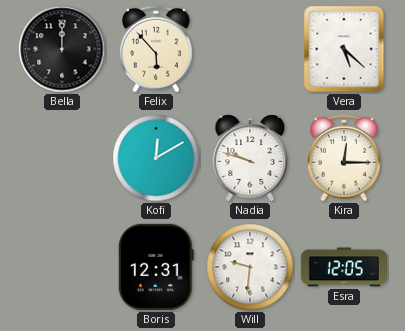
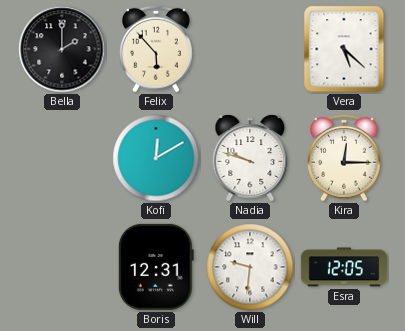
Bella: 12:00 -> 2:00 (62, 49)
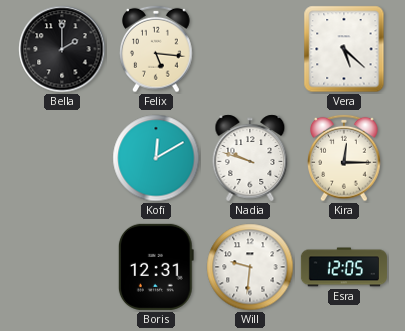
Felix: 5:53 -> 5:16 (156, 49)
